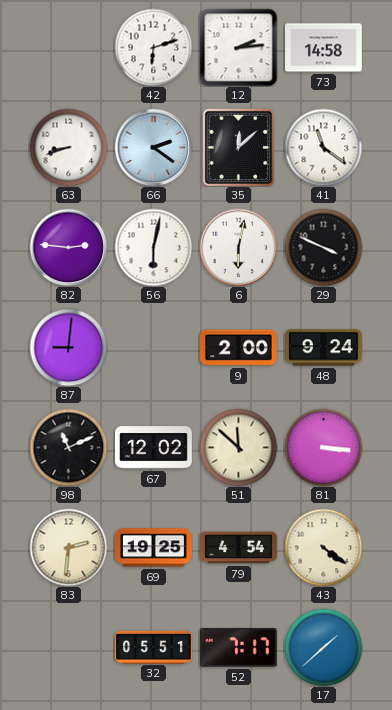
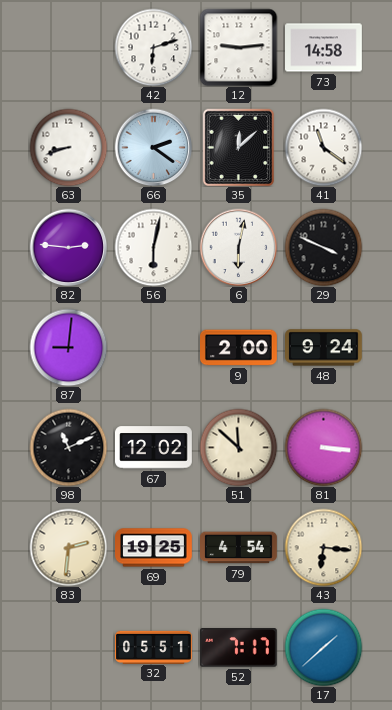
12: 2:14 -> 9:14 (238, 47)
43: 4:21 -> 6:16 (323, 547)
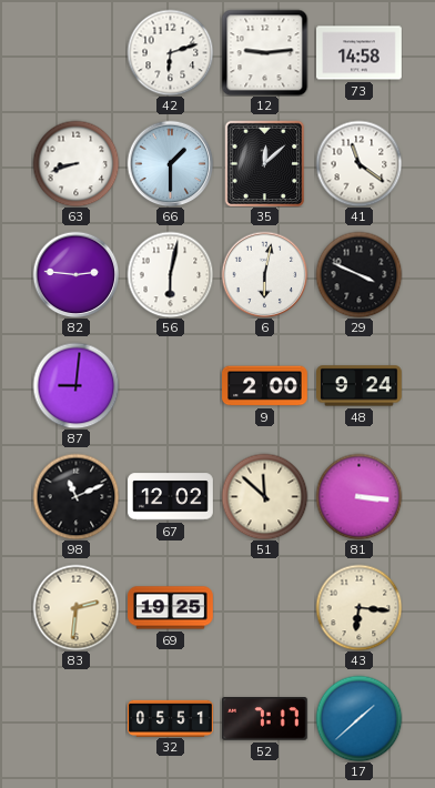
66: 2:21 -> 1:30 (170, 163)
79: 4:54 -> none (239, 548)
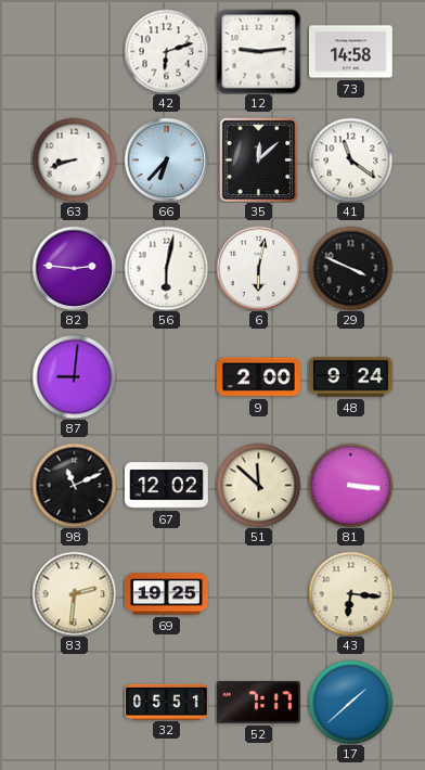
66: 1:30 -> 6:37 (166, 159)
